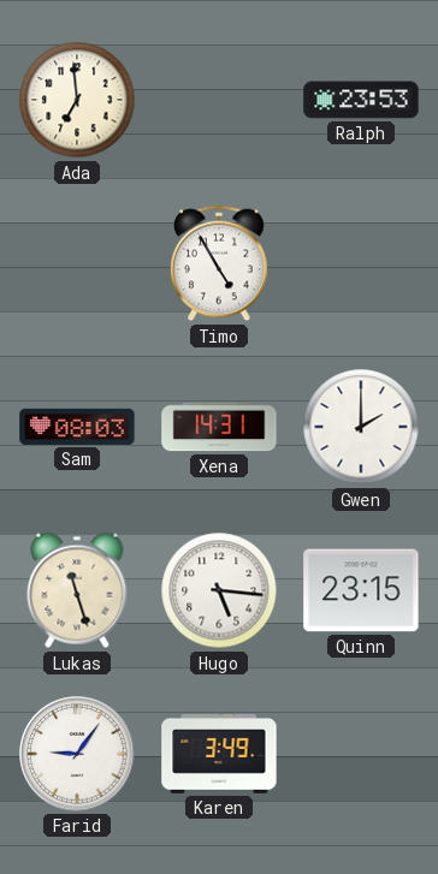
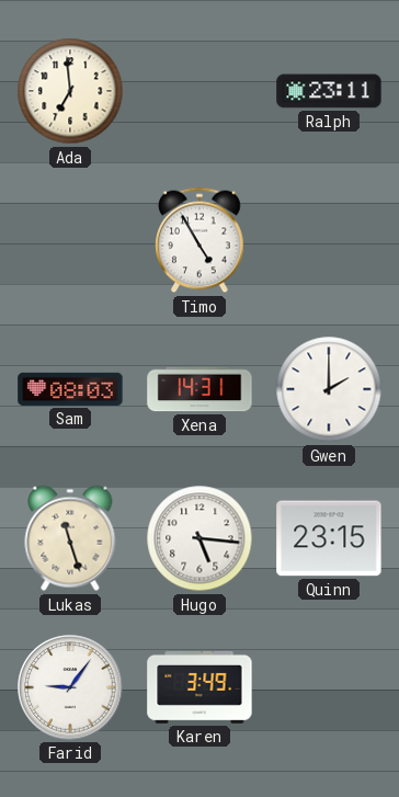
Ralph: 23:53 -> 23:11 (329, 91)
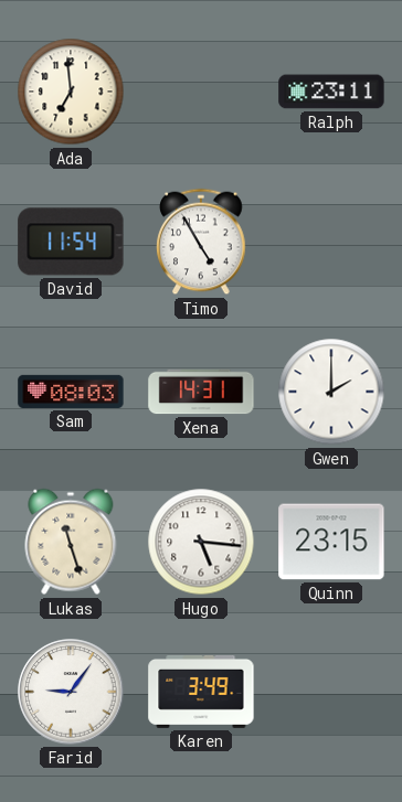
David: none -> 11:54 (71, 242)
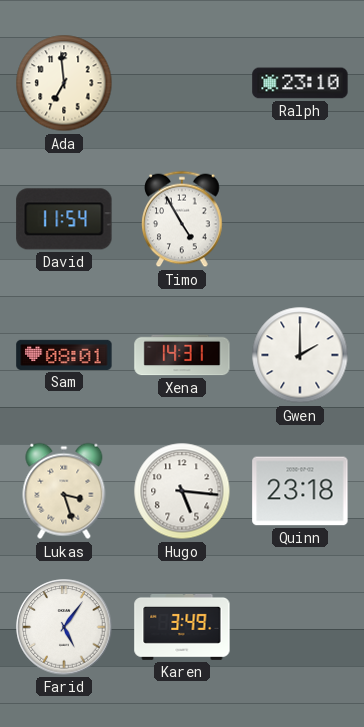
Ralph: 23:11 -> 23:10 (300, 83)
Sam: 08:03 -> 08:01 (64, 355)
Lukas: 11:27 -> 3:27 (64, 491)
Quinn: 23:15 -> 23:18 (300, 491)
Farid: 9:06 -> 5:06 (64, 627)
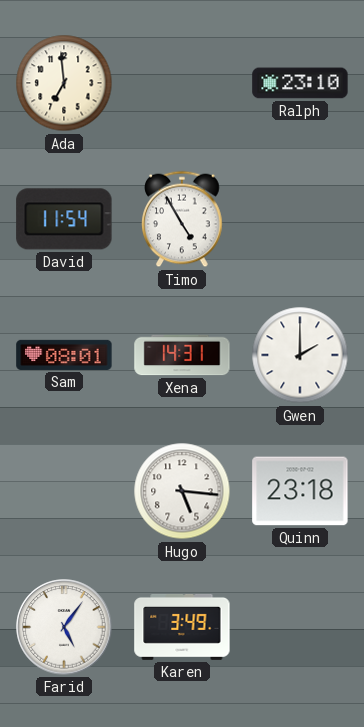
Lukas: 3:27 -> none (64, 491)
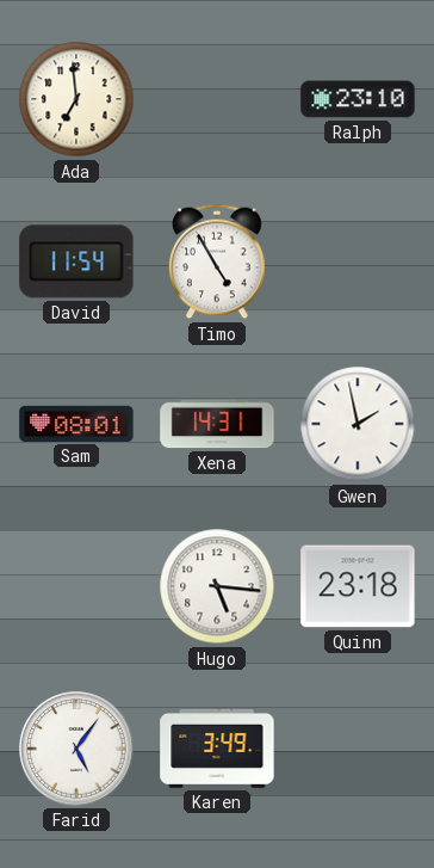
Gwen: 2:00 -> 1:58 (358, 424)
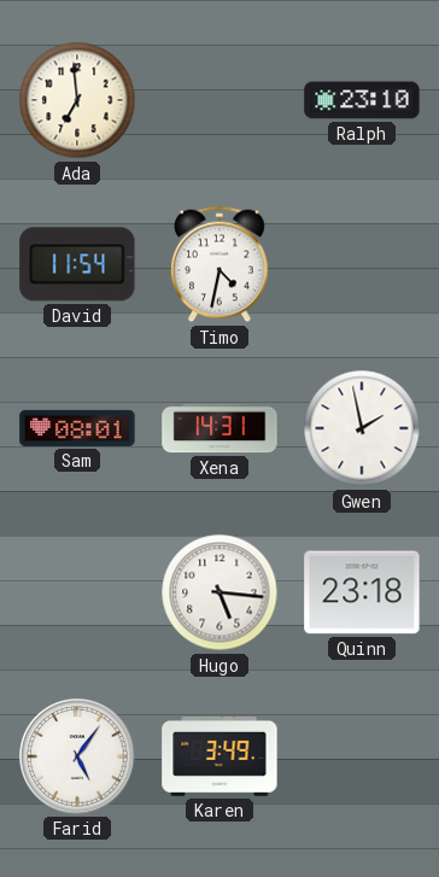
Timo: 4:55 -> 4:32 (219, 264)
